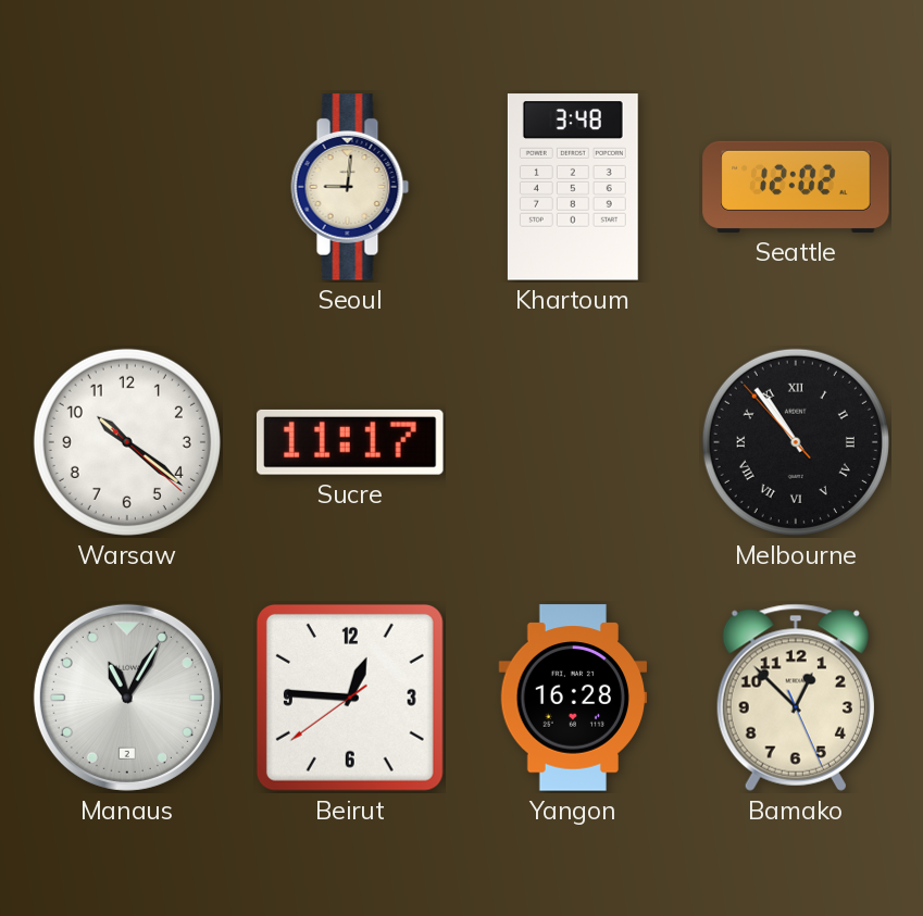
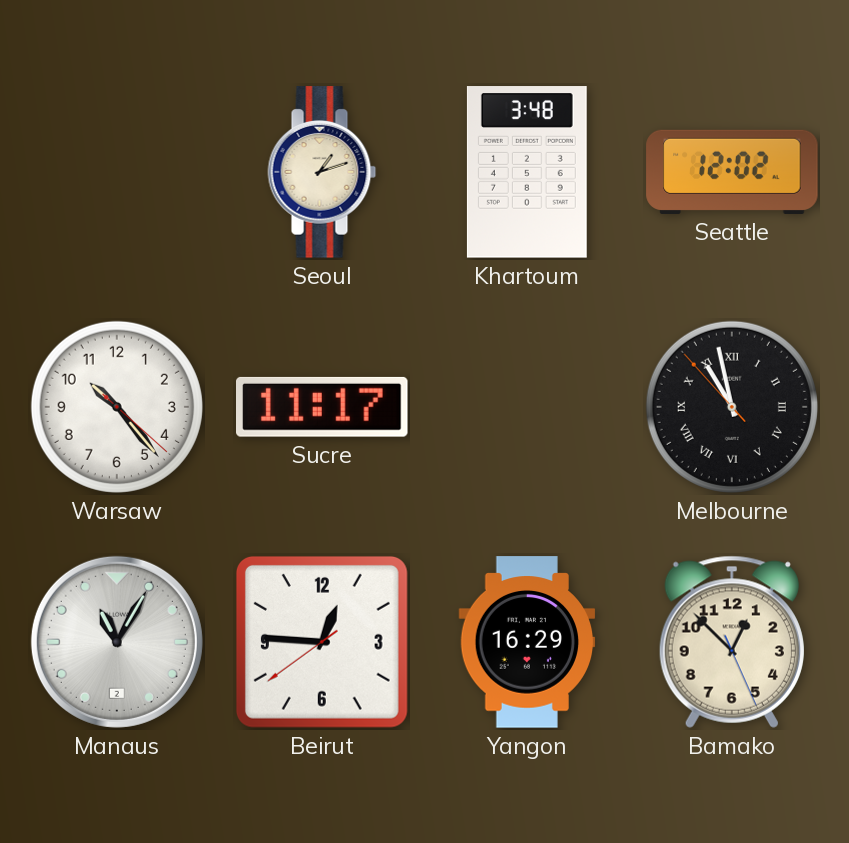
Seoul: 9:01 -> 1:12 (322, 172)
Warsaw: 10:21 -> 10:23 (117, 407)
Melbourne: 10:53 -> 10:57 (732, 407)
Yangon: 16:28 -> 16:29 (527, 642)
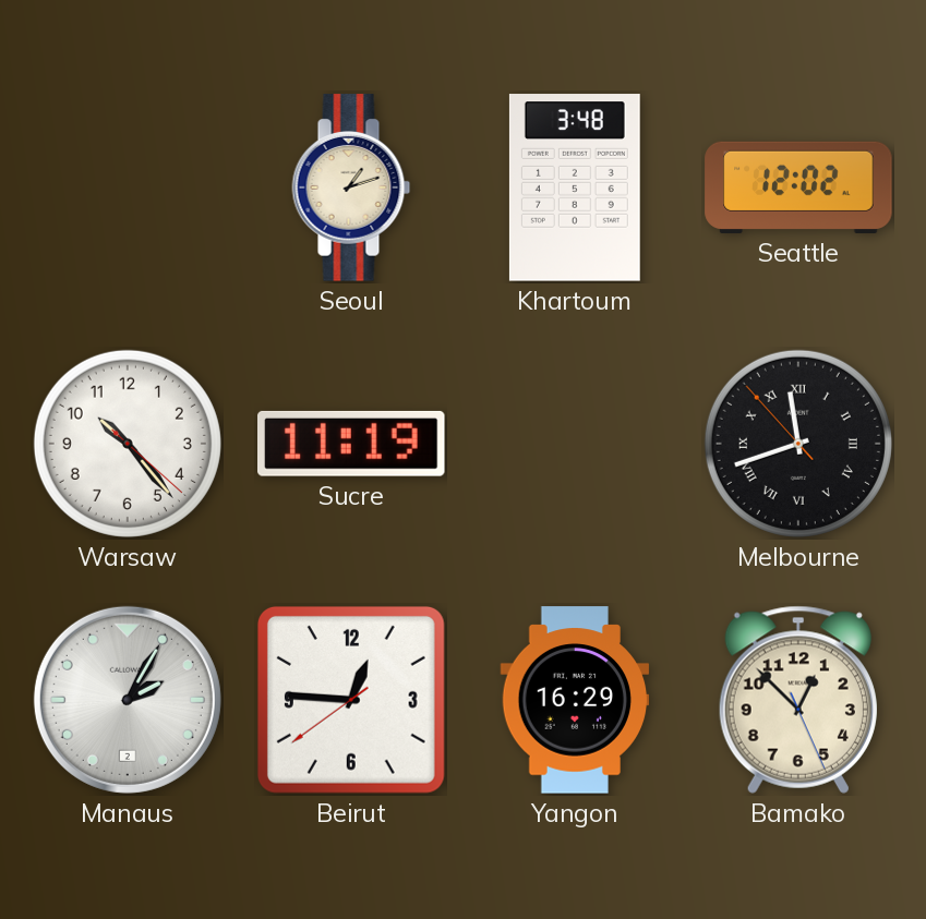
Sucre: 11:17 -> 11:19 (352, 444)
Melbourne: 10:57 -> 11:41 (798, 444)
Manaus: 11:05 -> 2:05 (128, 700)
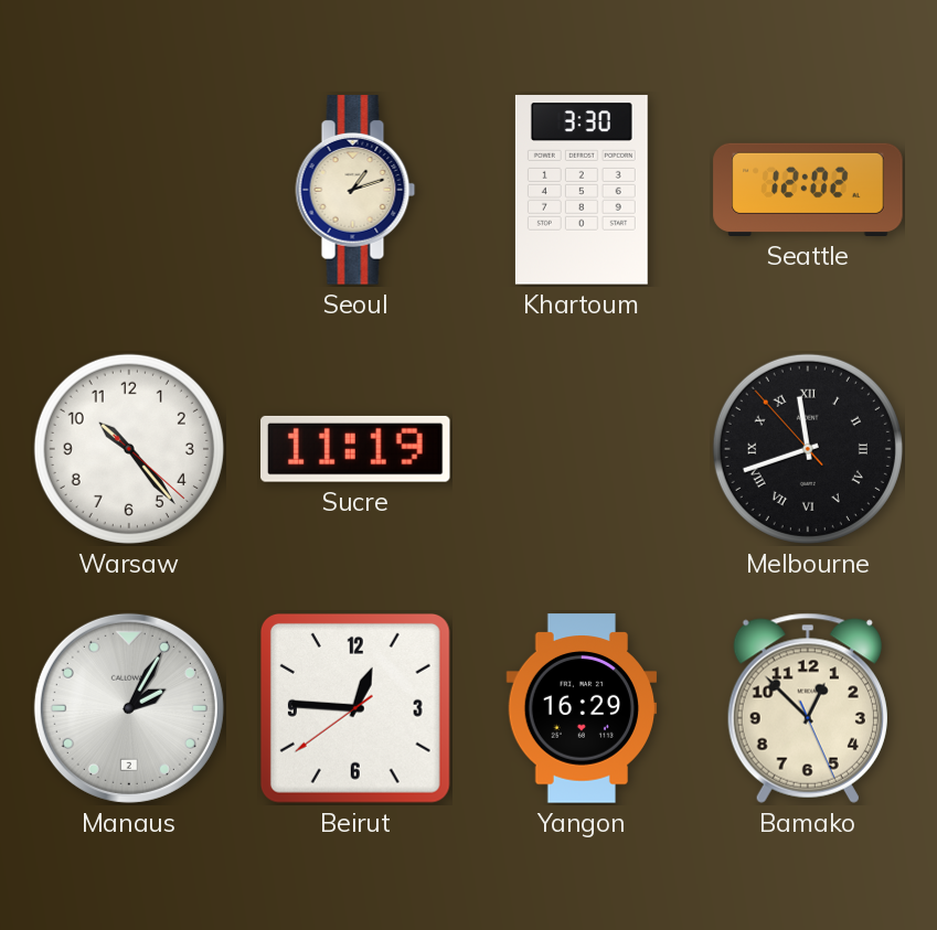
Khartoum: 3:48 -> 3:30 (582, 190)
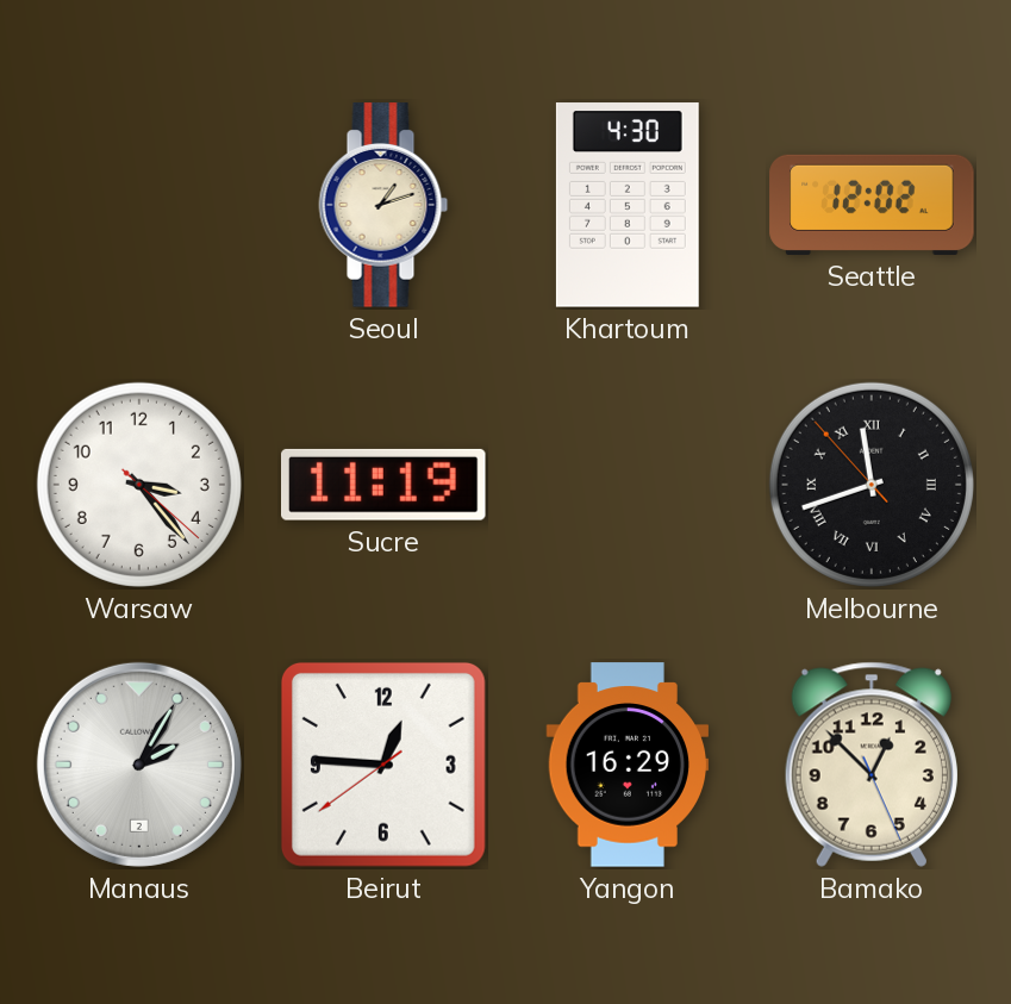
Khartoum: 3:30 -> 4:30 (628, 205)
Warsaw: 10:23 -> 3:23 (139, 485)
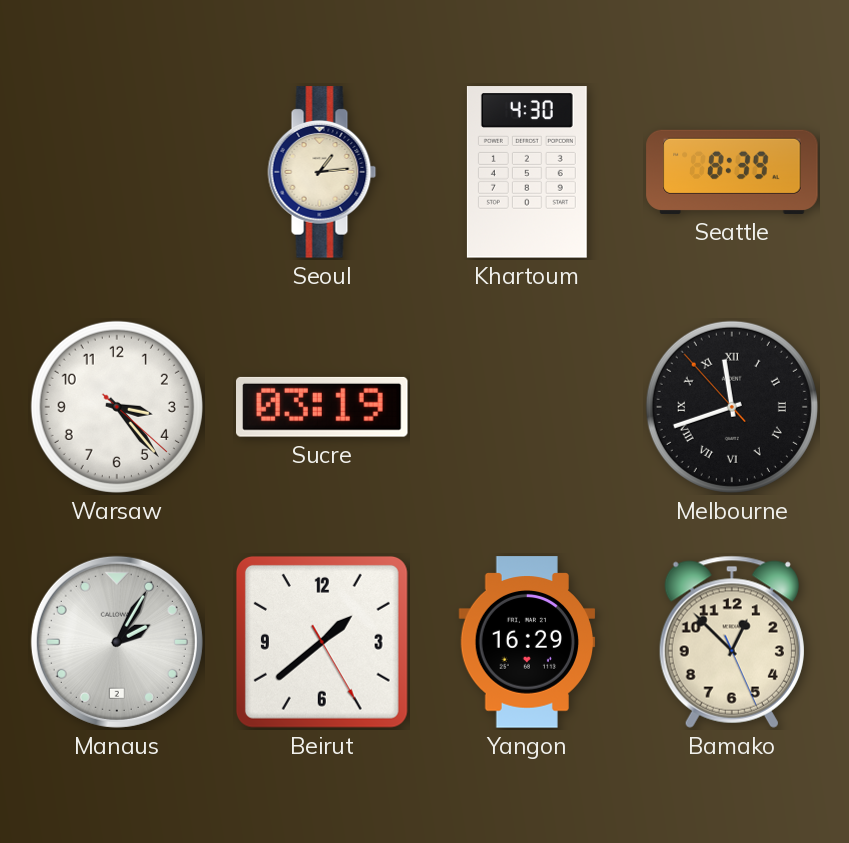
Seoul: 1:12 -> 1:14 (322, 172)
Seattle: 12:02 -> 8:39 (732, 172)
Sucre: 11:19 -> 03:19 (323, 407)
Beirut: 12:45 -> 1:38 (322, 642)
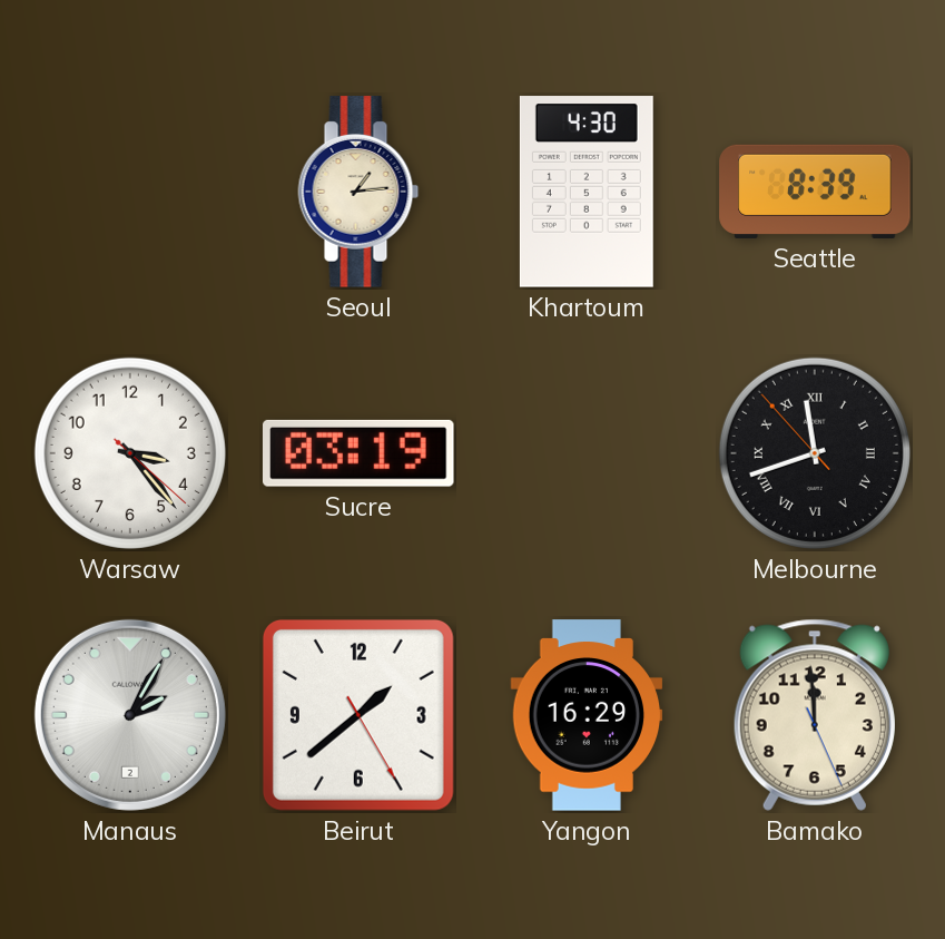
Bamako: 12:52 -> 11:59 (815, 715)
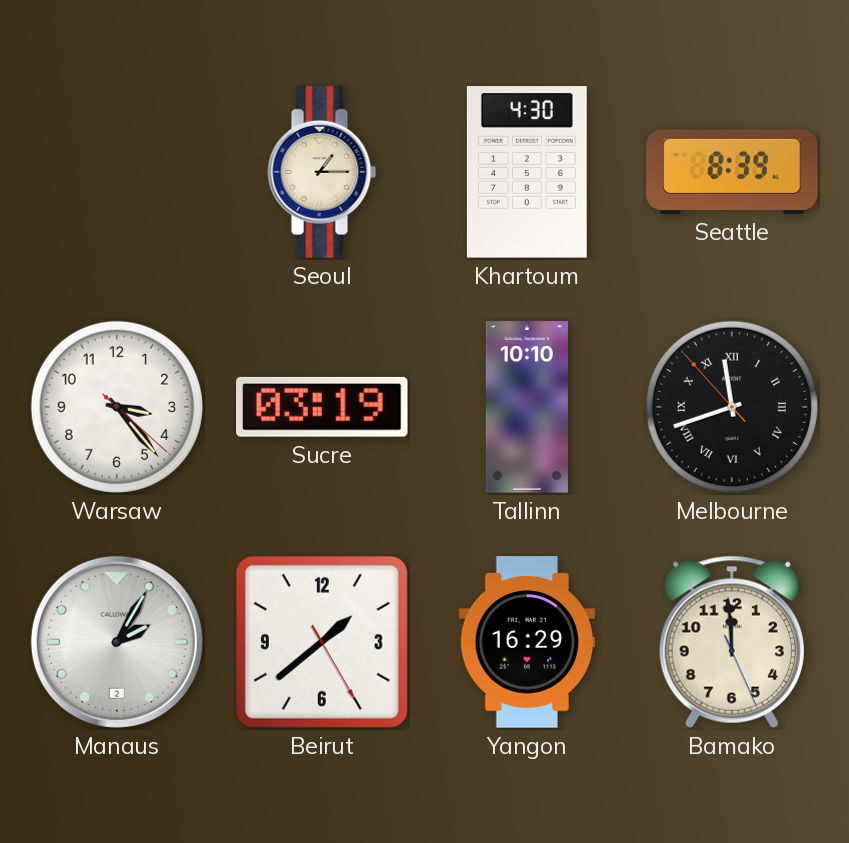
Seoul: 1:14 -> 1:15 (322, 172)
Tallinn: none -> 10:10 (527, 407)
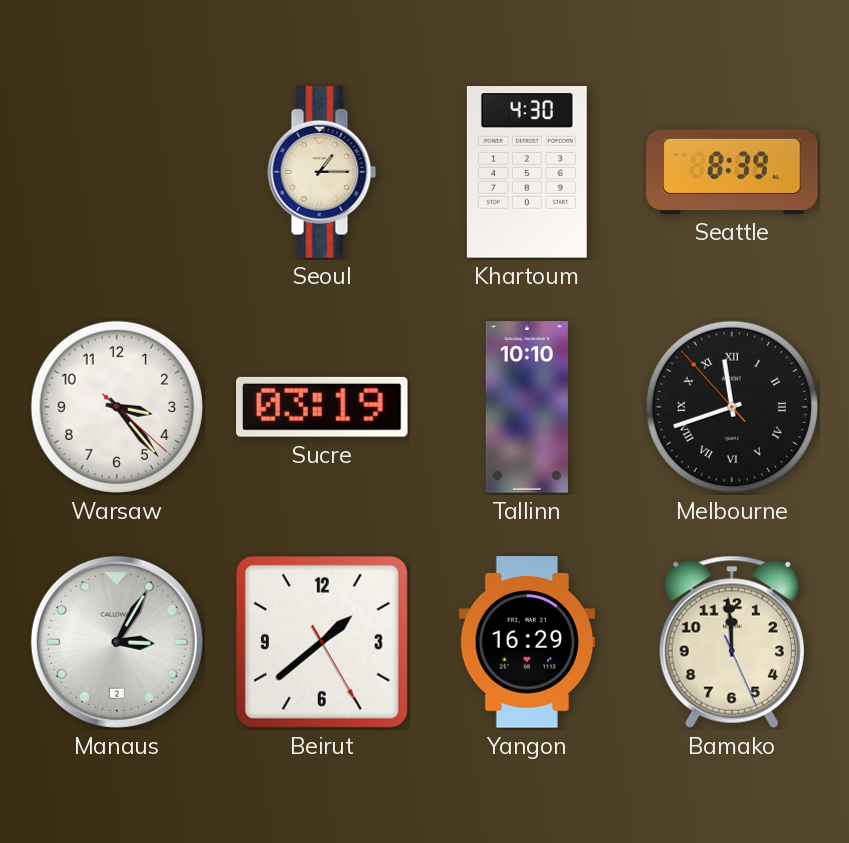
Manaus: 2:05 -> 3:05 (117, 642)
